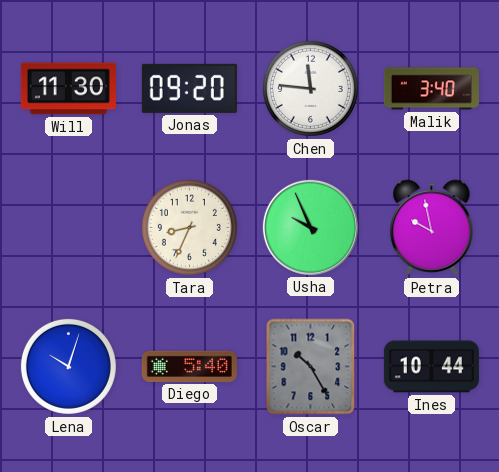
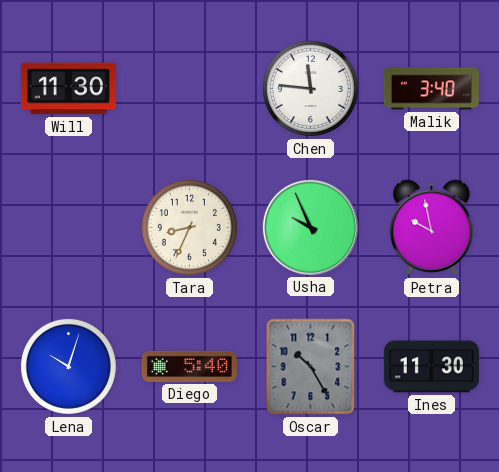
Jonas: 09:20 -> none (189, 88)
Ines: 10:44 -> 11:30 (431, 367)
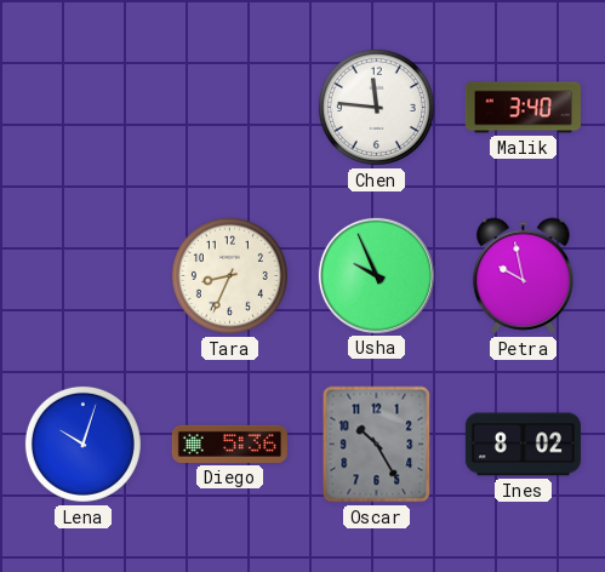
Will: 11:30 -> none (68, 89)
Diego: 5:40 -> 5:36 (229, 444)
Ines: 11:30 -> 8:02 (523, 445)
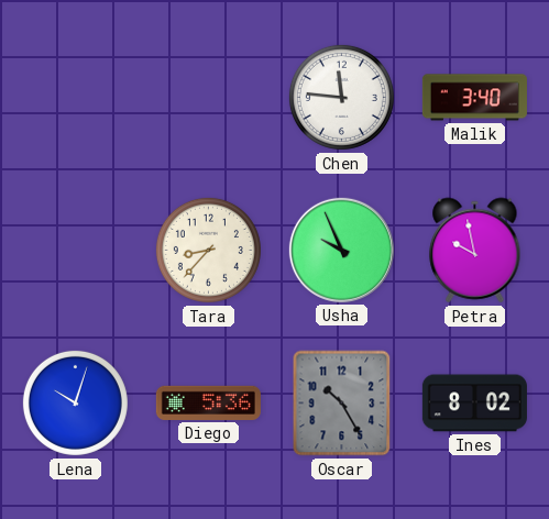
Tara: 8:34 -> 8:37 (208, 250)
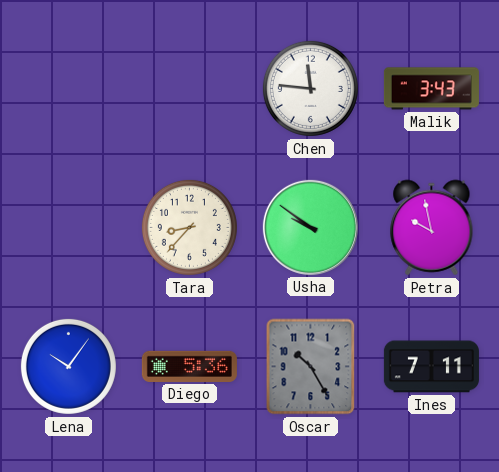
Malik: 3:40 -> 3:43 (431, 89)
Usha: 9:56 -> 9:51 (310, 227)
Lena: 10:03 -> 10:06 (68, 366)
Ines: 8:02 -> 7:11 (431, 367)
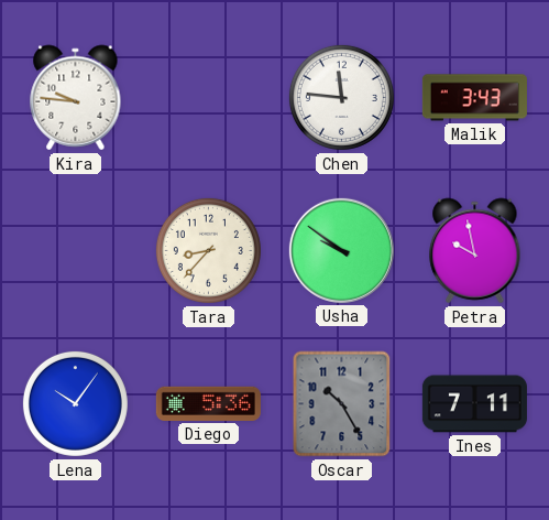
Kira: none -> 9:46 (76, 98)
